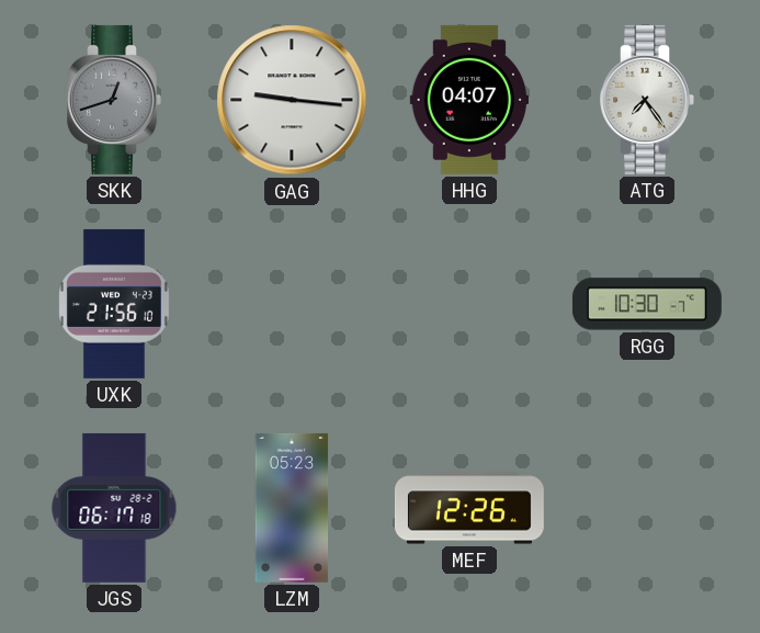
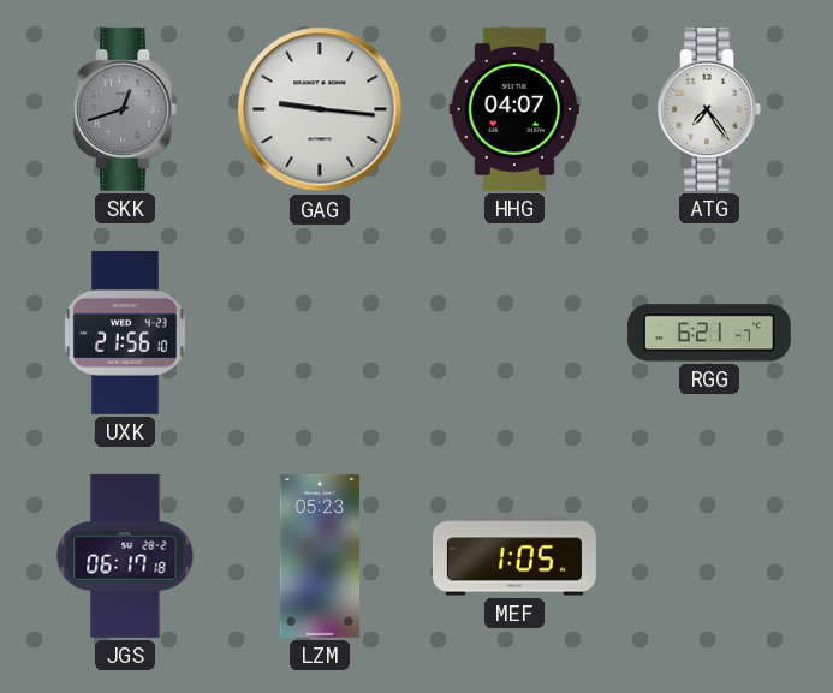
RGG: 10:30 -> 6:21 (709, 333)
MEF: 12:26 -> 1:05 (514, 556)
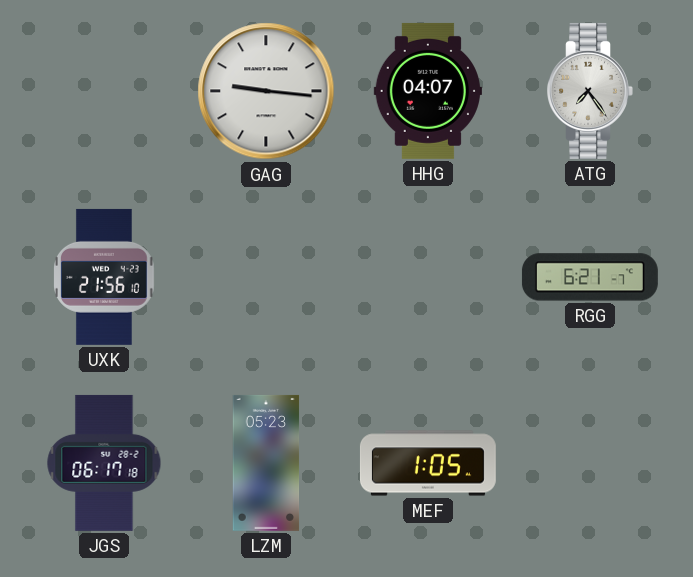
SKK: 12:42 -> none (125, 109)
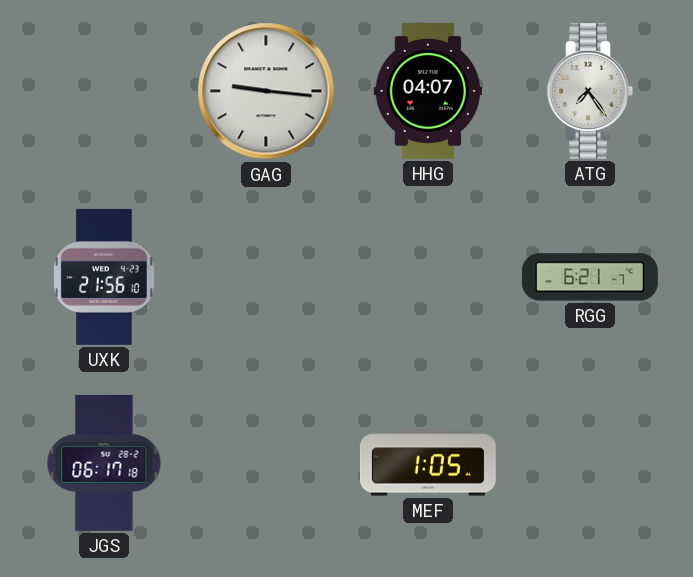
LZM: 05:23 -> none (266, 463)
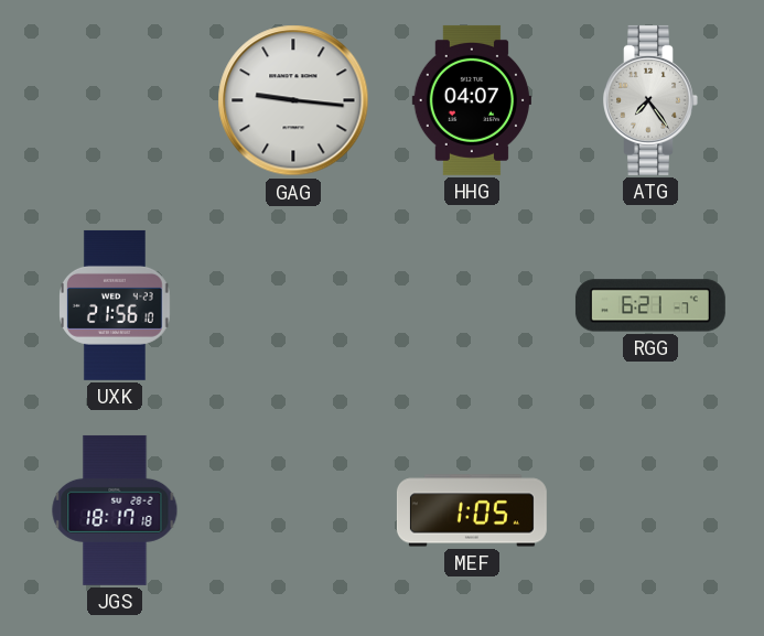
JGS: 06:17 -> 18:17 (115, 510)
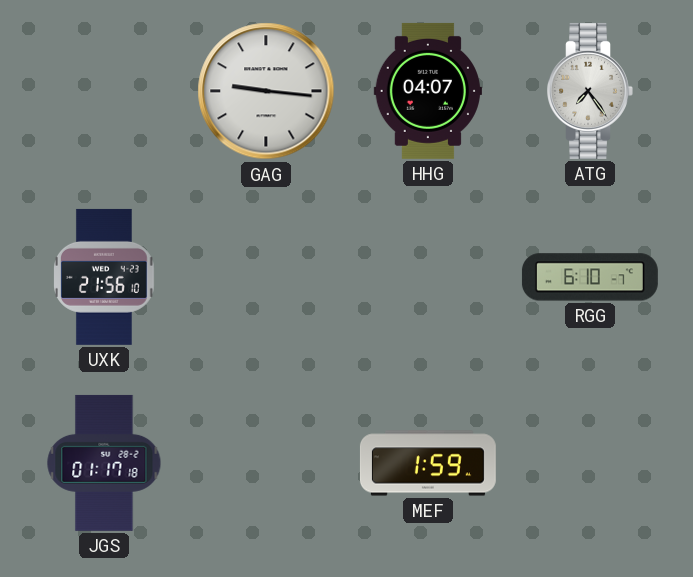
RGG: 6:21 -> 6:10 (590, 277)
JGS: 18:17 -> 01:17 (104, 463)
MEF: 1:05 -> 1:59 (428, 463)
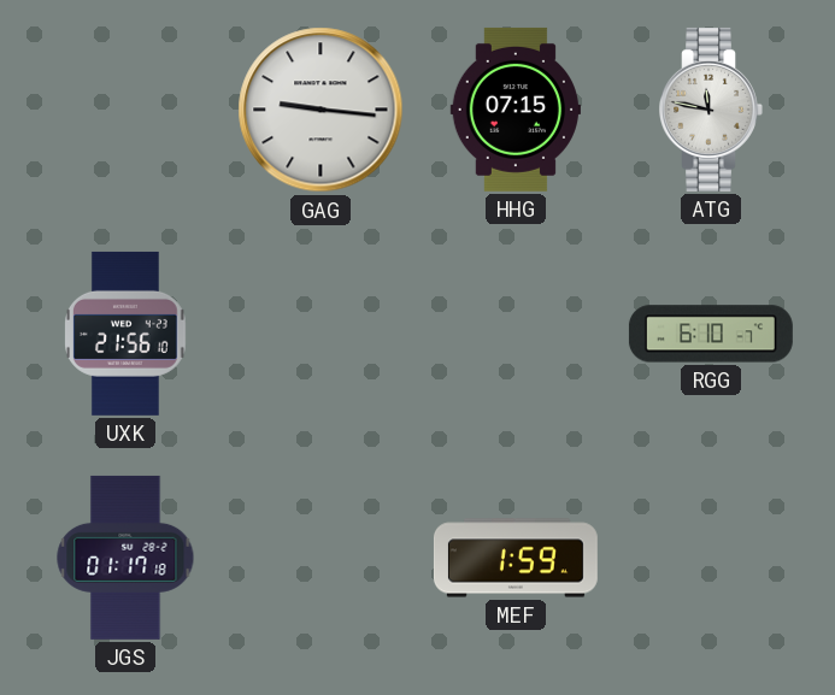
HHG: 04:07 -> 07:15 (516, 110)
ATG: 7:24 -> 11:47 (711, 110)
